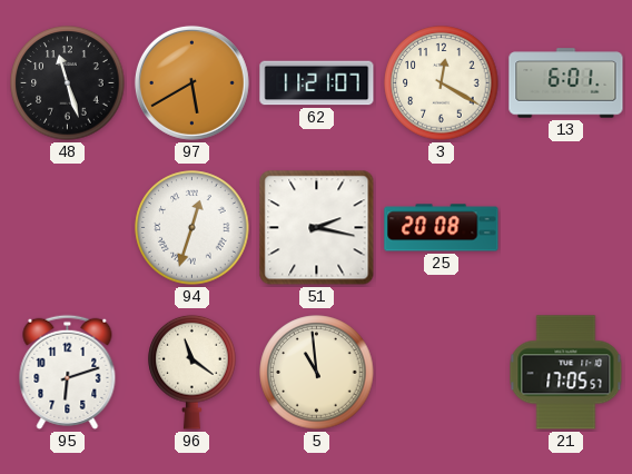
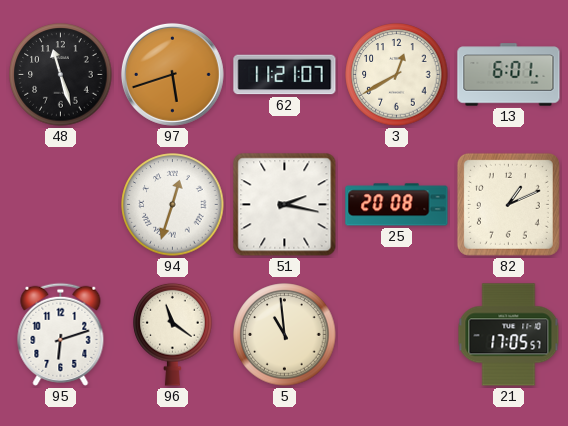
97: 5:40 -> 5:42 (172, 74)
3: 12:20 -> 12:40 (397, 75)
82: none -> 1:11 (508, 204)
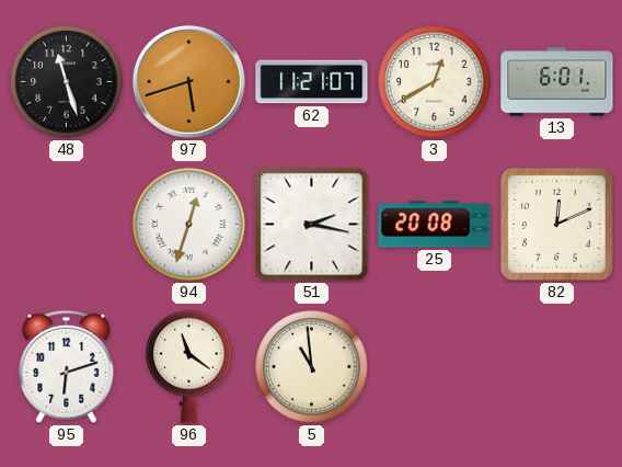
82: 1:11 -> 12:11 (556, 224)
21: 17:05 -> none (509, 335)
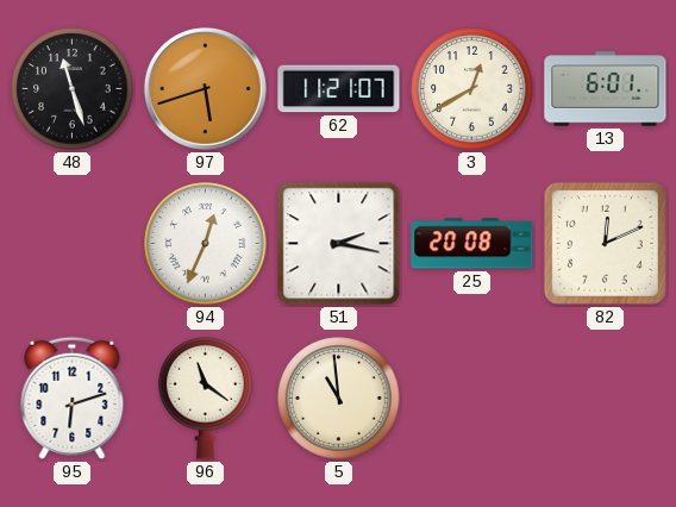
94: 12:33 -> 12:34 (206, 244)
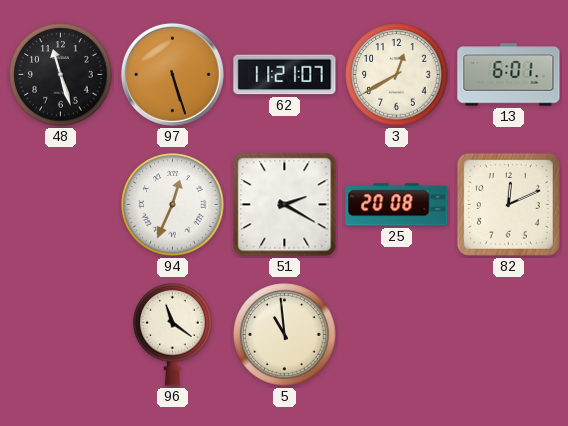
97: 5:42 -> 5:27 (172, 74)
51: 2:17 -> 2:20 (285, 205)
95: 6:12 -> none (73, 398)
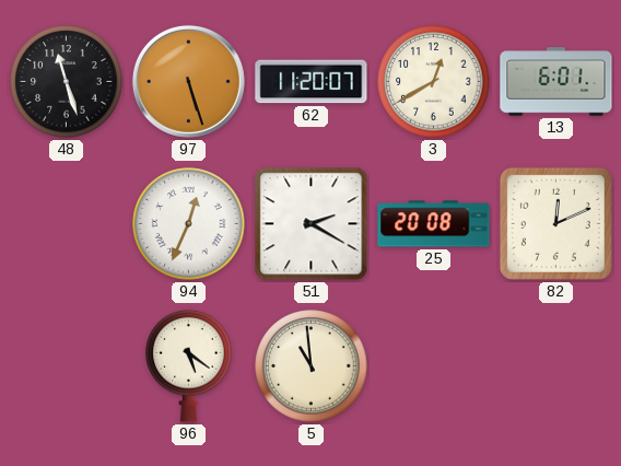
62: 11:21 -> 11:20 (312, 82)
96: 11:21 -> 5:21 (189, 365)
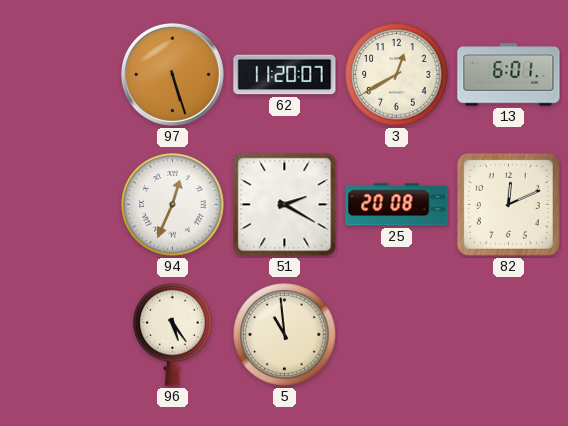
48: 11:27 -> none (67, 82)
96: 5:21 -> 5:24 (173, 334)
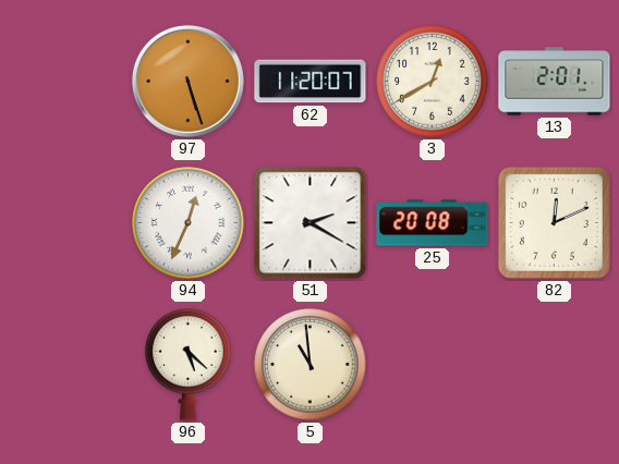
13: 6:01 -> 2:01 (555, 82)
96: 5:24 -> 5:22 (189, 364)
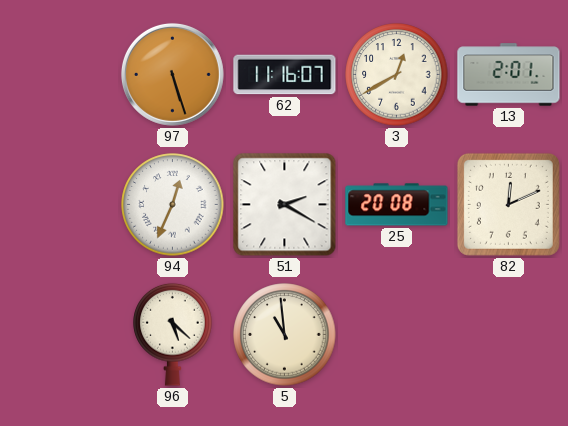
62: 11:20 -> 11:16 (285, 75)
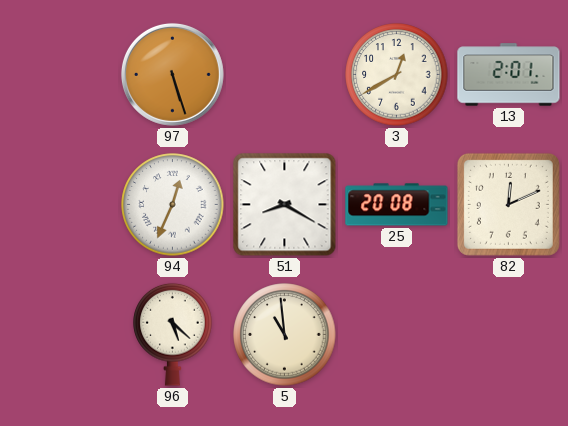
62: 11:16 -> none (285, 75)
51: 2:20 -> 8:20 (285, 205)
